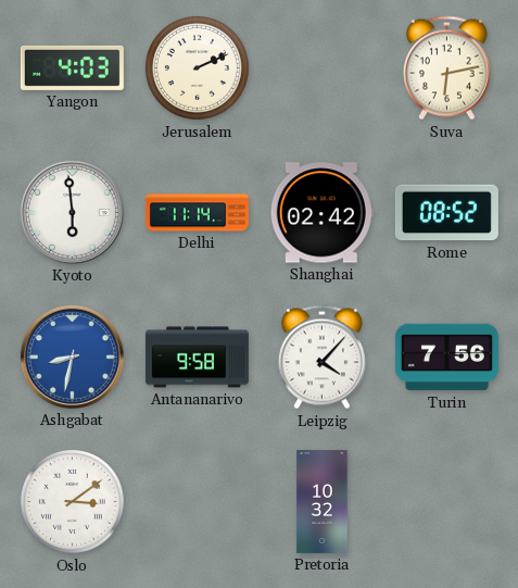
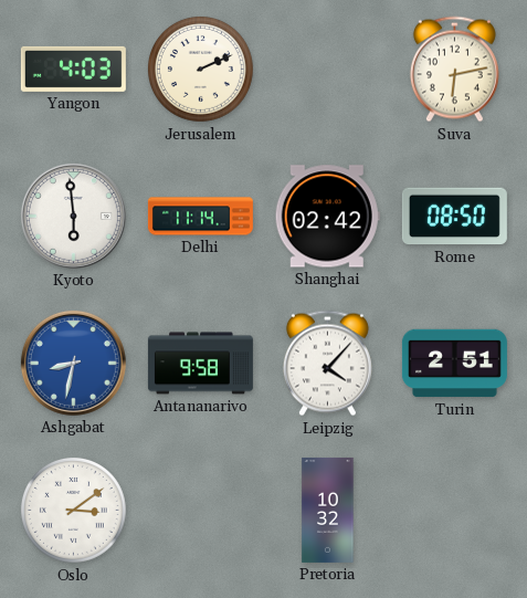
Rome: 08:52 -> 08:50 (454, 217)
Turin: 7:56 -> 2:51 (454, 364)
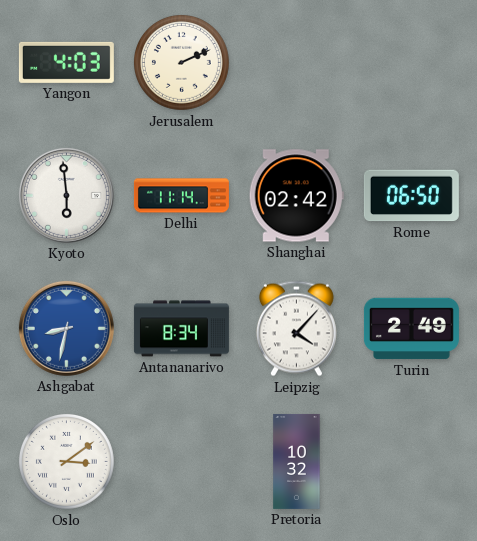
Suva: 6:13 -> none (454, 70)
Rome: 08:50 -> 06:50 (411, 196)
Antananarivo: 9:58 -> 8:34 (181, 329)
Turin: 2:51 -> 2:49 (411, 329)
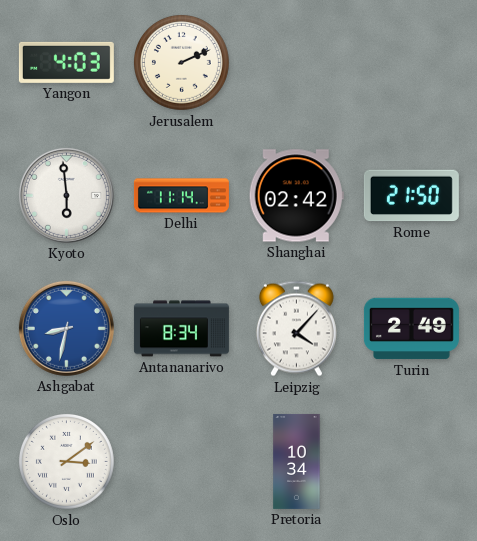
Rome: 06:50 -> 21:50 (411, 196)
Pretoria: 10:32 -> 10:34 (297, 461)
